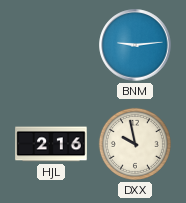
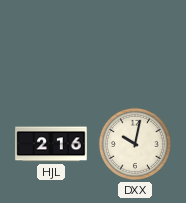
BNM: 9:14 -> none (135, 45)
DXX: 9:58 -> 10:02 (135, 144)
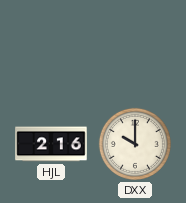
DXX: 10:02 -> 10:00 (135, 144)
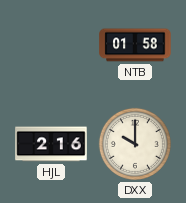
NTB: none -> 01:58 (135, 45)
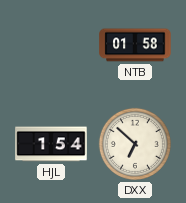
HJL: 2:16 -> 1:54 (51, 144)
DXX: 10:00 -> 6:52 (135, 144)
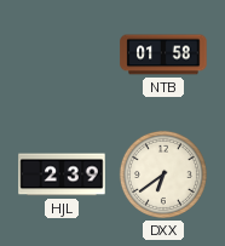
HJL: 1:54 -> 2:39 (62, 175)
DXX: 6:52 -> 6:39 (163, 175)
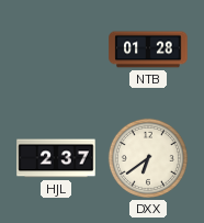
NTB: 01:58 -> 01:28 (148, 49)
HJL: 2:39 -> 2:37 (56, 158)
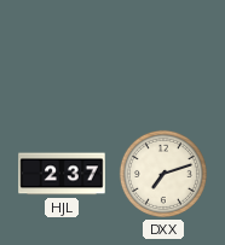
NTB: 01:28 -> none (148, 49)
DXX: 6:39 -> 7:12 (163, 174)
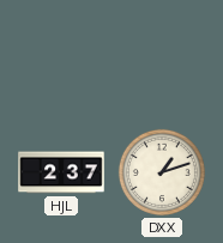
DXX: 7:12 -> 1:12 (162, 172)
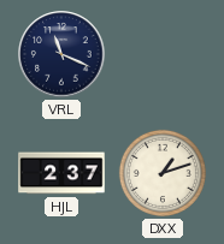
VRL: none -> 11:19 (61, 54)
